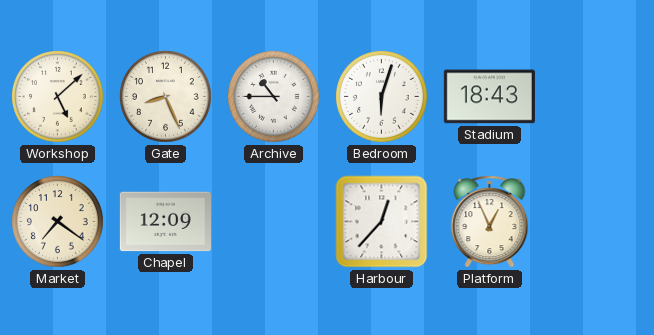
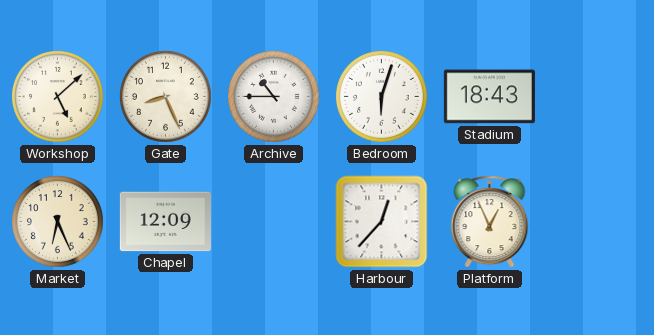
Market: 7:21 -> 6:26 (58, 222)
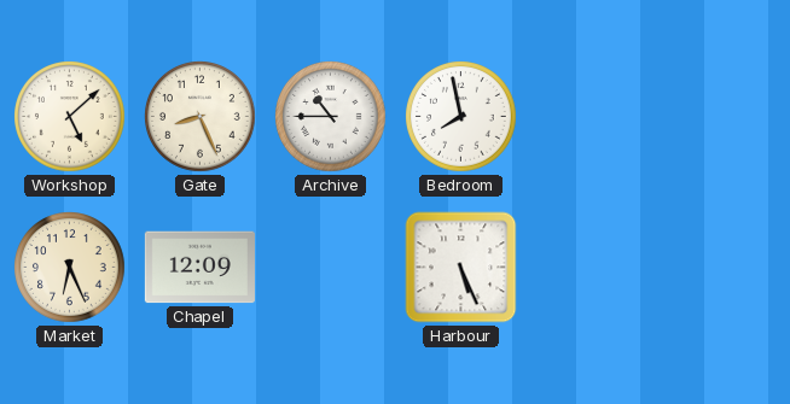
Bedroom: 6:03 -> 7:58 (461, 117)
Stadium: 18:43 -> none (489, 97)
Harbour: 12:37 -> 5:26 (461, 268)
Platform: 12:56 -> none (490, 222)
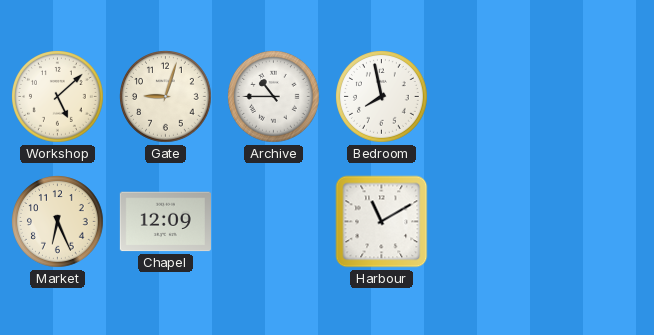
Gate: 8:26 -> 9:03 (166, 97)
Harbour: 5:26 -> 11:10 (382, 222)
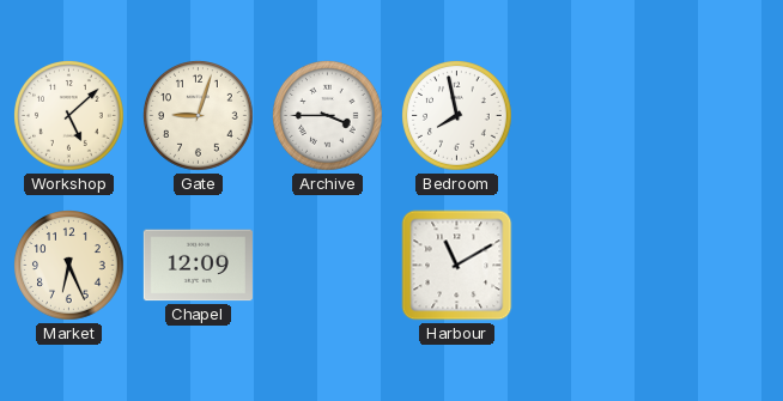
Archive: 10:45 -> 3:45 (328, 116)
